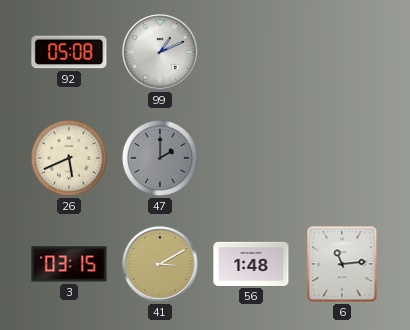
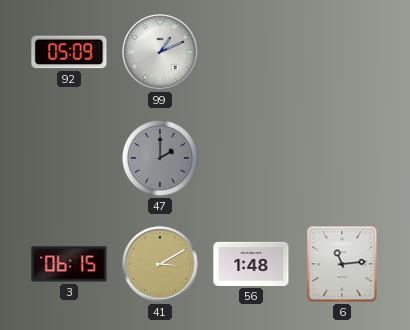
92: 05:08 -> 05:09 (69, 52)
26: 5:41 -> none (70, 159)
3: 03:15 -> 06:15 (69, 264)
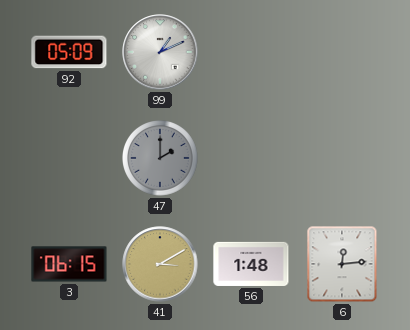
6: 11:14 -> 12:14 (342, 264)
